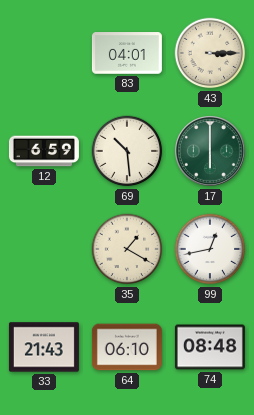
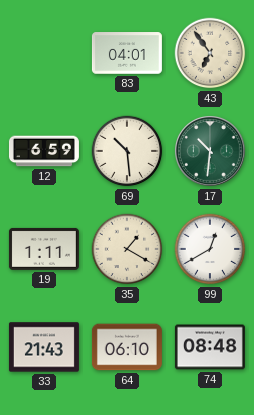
43: 3:15 -> 6:54 (210, 53)
17: 6:00 -> 10:31 (211, 152)
19: none -> 1:11 (44, 249)
99: 12:43 -> 12:40 (210, 249)
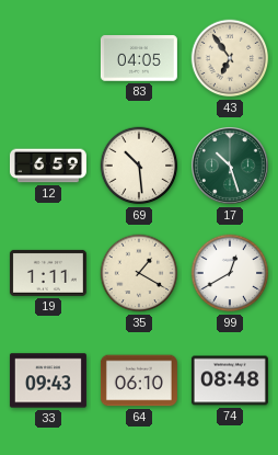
83: 04:01 -> 04:05 (139, 58)
17: 10:31 -> 10:27 (231, 167)
33: 21:43 -> 09:43 (48, 380)
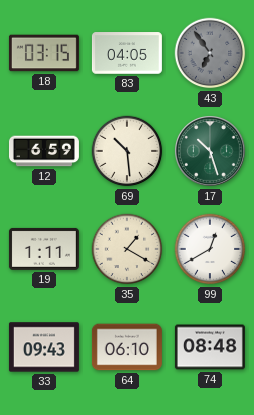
18: none -> 03:15 (44, 53)
43 dial: cream -> grey (210, 53)
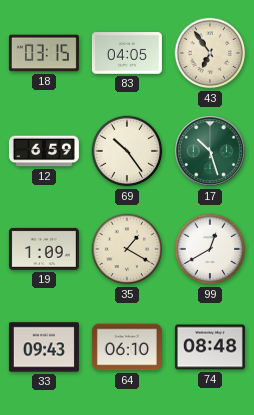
43 dial: grey -> cream (210, 53)
69: 10:29 -> 10:24 (127, 151)
19: 1:11 -> 1:09 (44, 249)
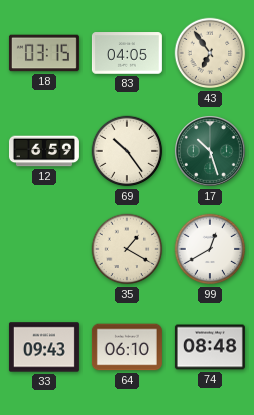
19: 1:09 -> none (44, 249)
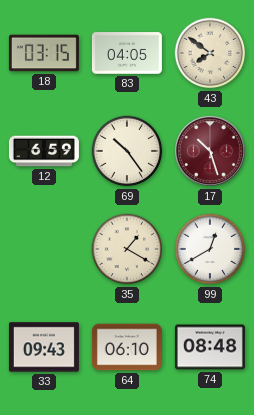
43: 6:54 -> 7:51 (210, 53)
17 dial: green -> burgundy (211, 152)
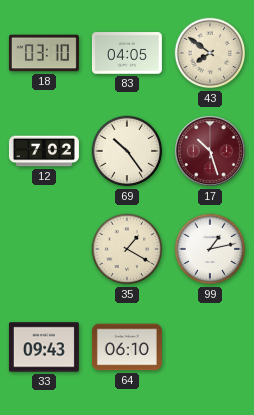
18: 03:15 -> 03:10 (44, 53)
12: 6:59 -> 7:02 (44, 151)
99: 12:40 -> 1:13 (210, 249)
74: 08:48 -> none (210, 347)
